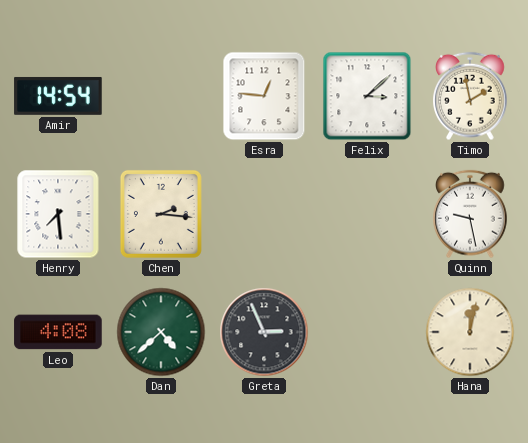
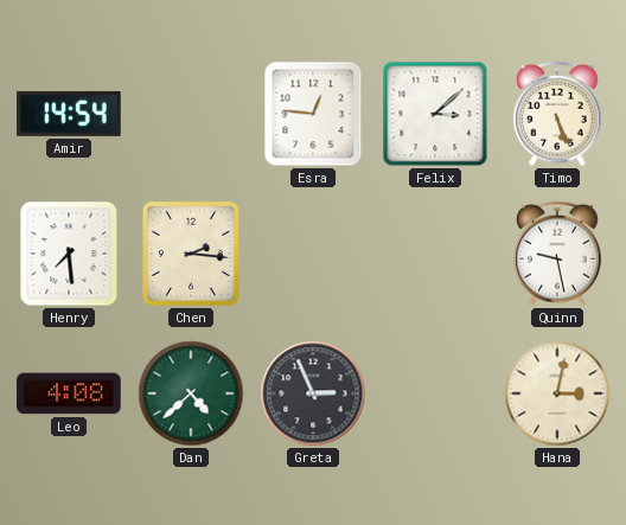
Timo: 1:58 -> 5:26 (557, 114)
Hana: 12:02 -> 3:02 (557, 393)
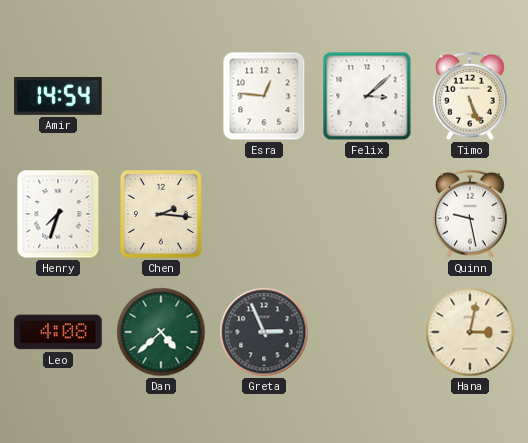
Henry: 7:29 -> 7:33 (58, 214)
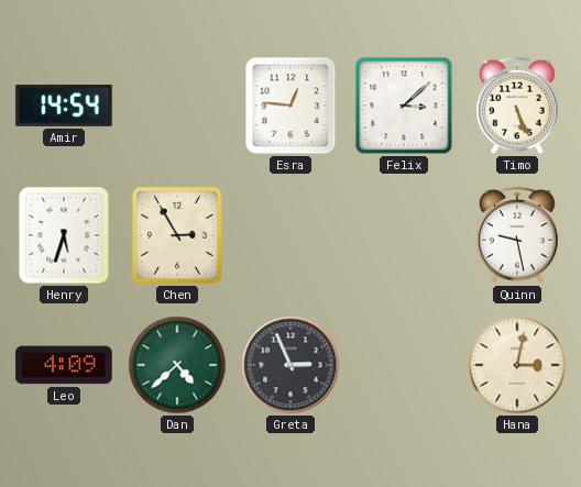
Henry: 7:33 -> 5:33 (64, 235)
Chen: 2:16 -> 2:55 (177, 235)
Leo: 4:08 -> 4:09 (64, 365)
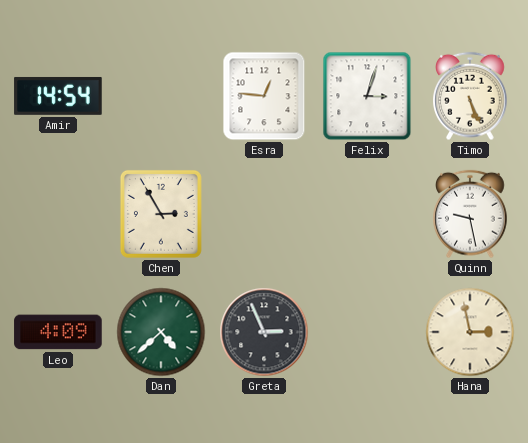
Felix: 3:08 -> 3:03 (367, 96)
Henry: 5:33 -> none (64, 235)
Hana: 3:02 -> 2:58 (470, 332)
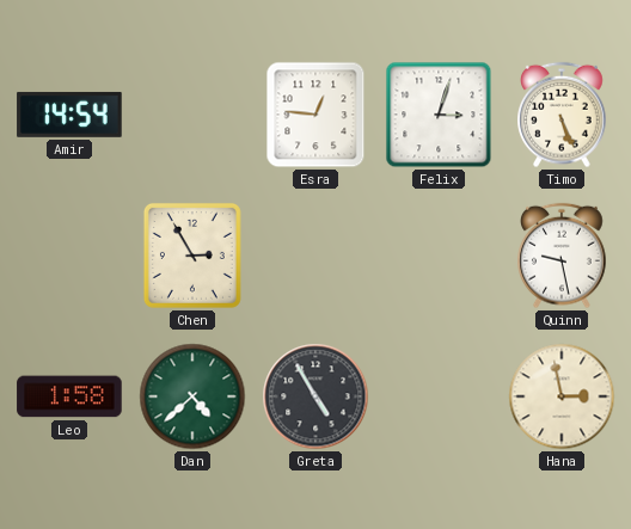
Leo: 4:09 -> 1:58 (69, 396)
Greta: 2:56 -> 4:55 (315, 396)
